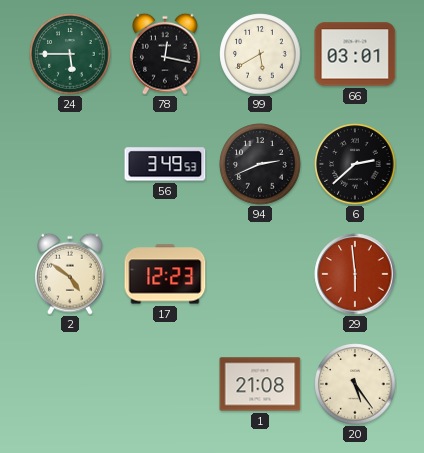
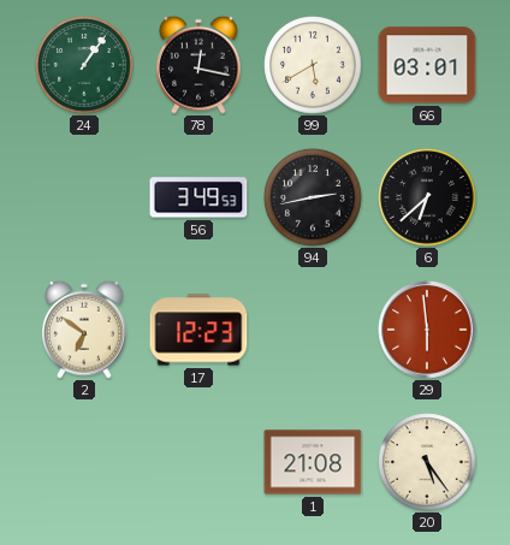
24: 5:45 -> 1:06 (84, 65)
94: 2:41 -> 2:43 (313, 197)
6: 2:38 -> 6:38 (427, 197)
2: 4:51 -> 6:51 (85, 330)
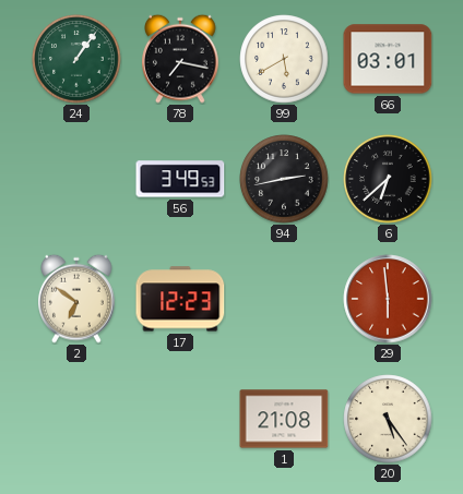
78: 12:17 -> 7:17 (181, 59)
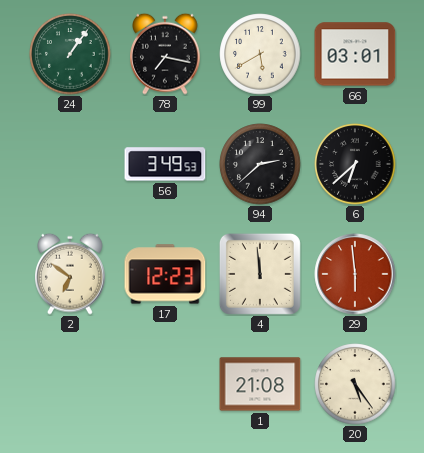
94: 2:43 -> 2:38 (260, 164)
4: none -> 11:59 (260, 274)
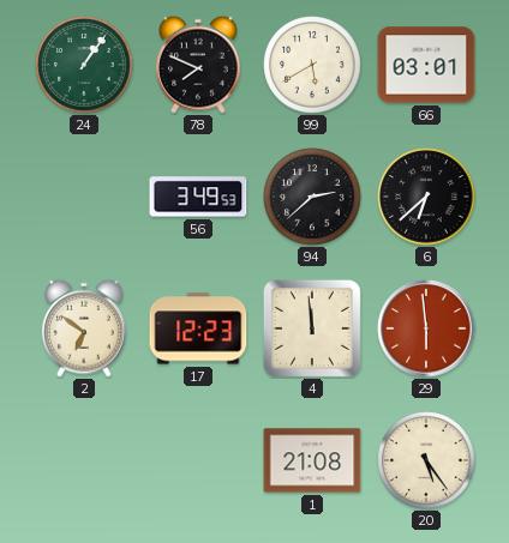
78: 7:17 -> 7:49 (199, 65)
